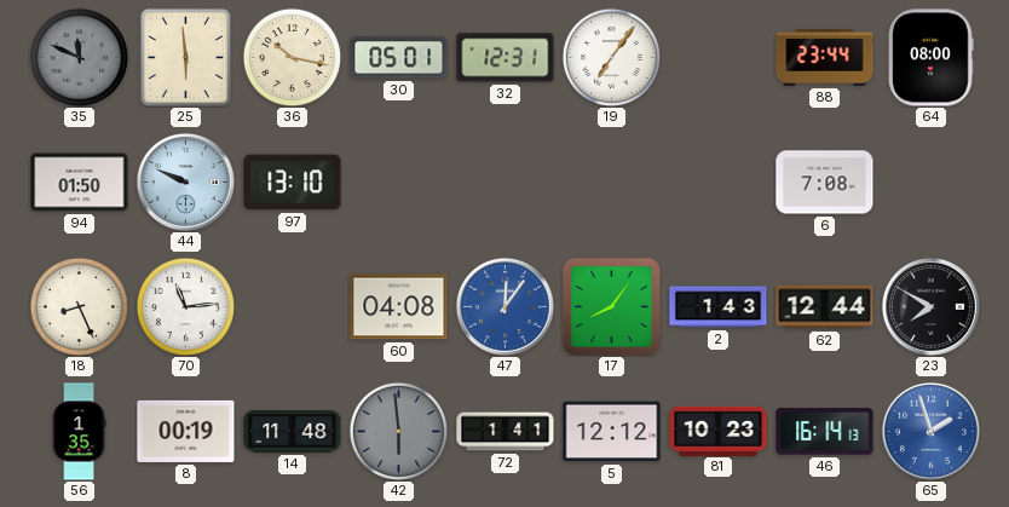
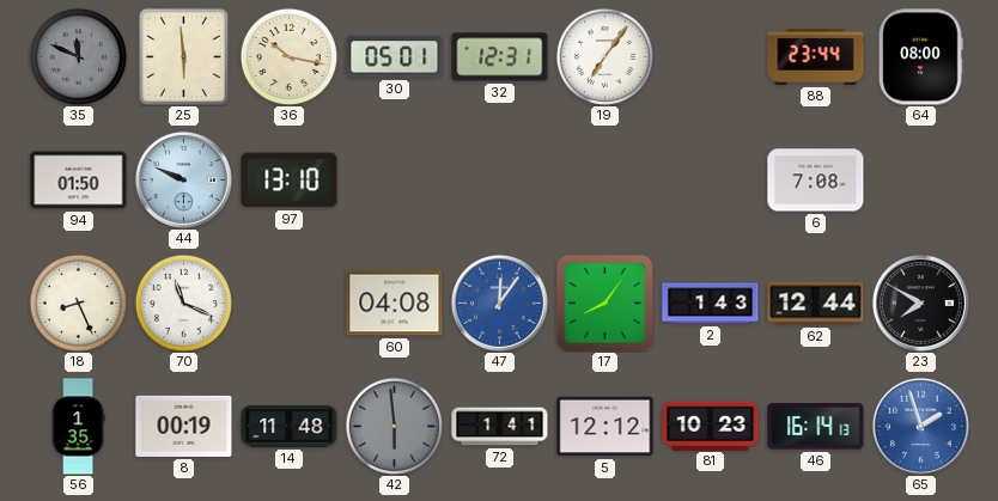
70: 11:14 -> 11:19 (183, 303)
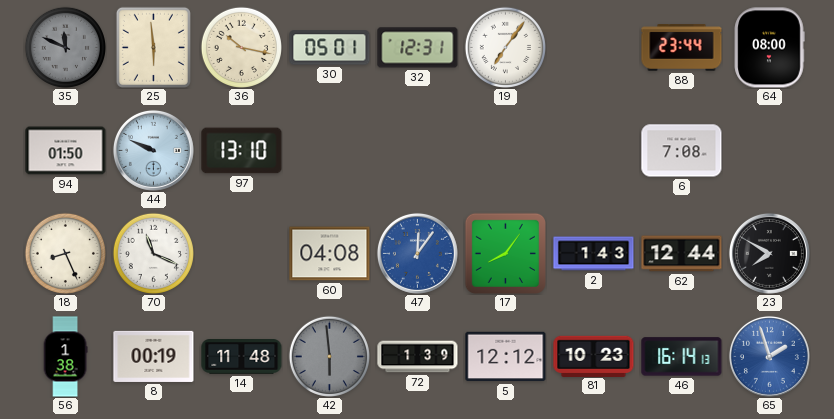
56: 1:35 -> 1:38 (65, 357)
72: 1:41 -> 1:39 (418, 357)
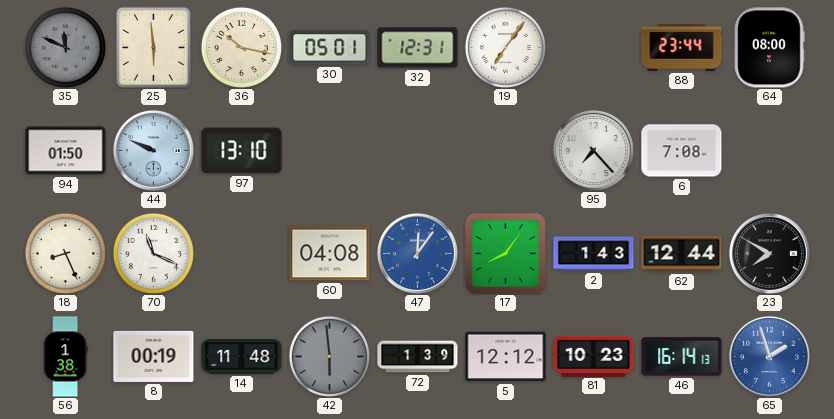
95: none -> 7:23 (593, 150)
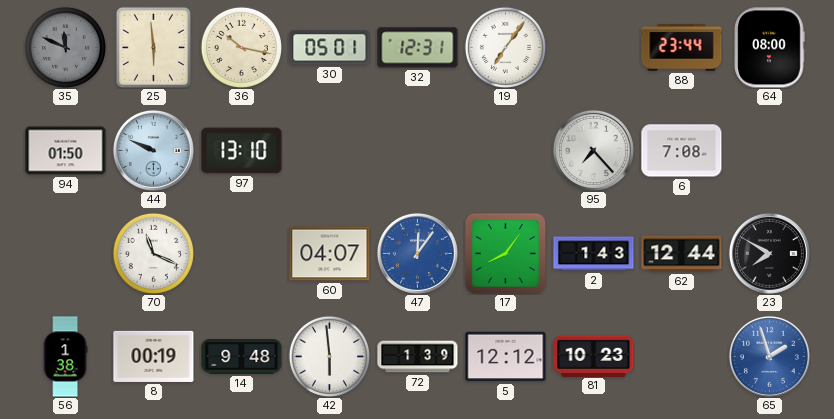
18: 8:26 -> none (65, 253)
60: 04:08 -> 04:07 (330, 254)
14: 11:48 -> 9:48 (242, 357)
42 dial: grey -> white (329, 356)
46: 16:14 -> none (682, 357)
